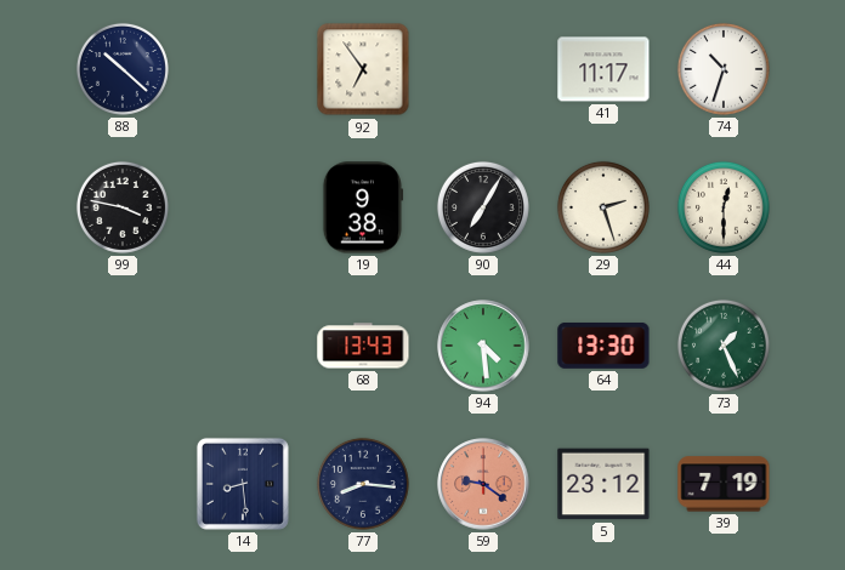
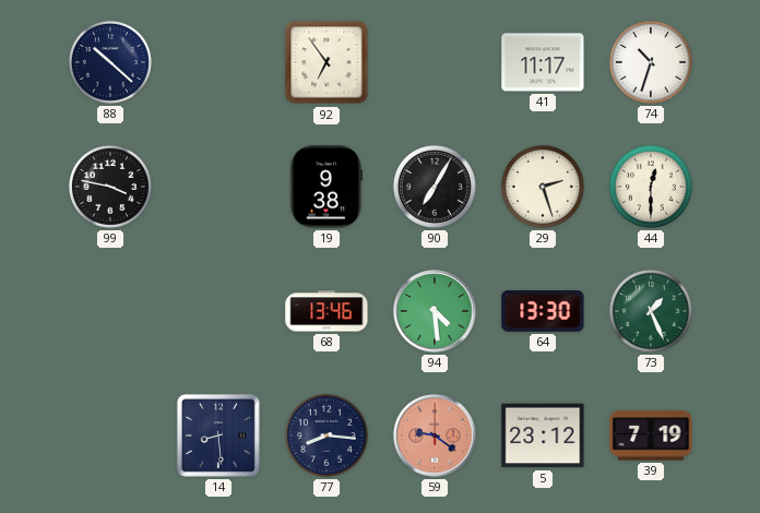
68: 13:43 -> 13:46 (326, 311)
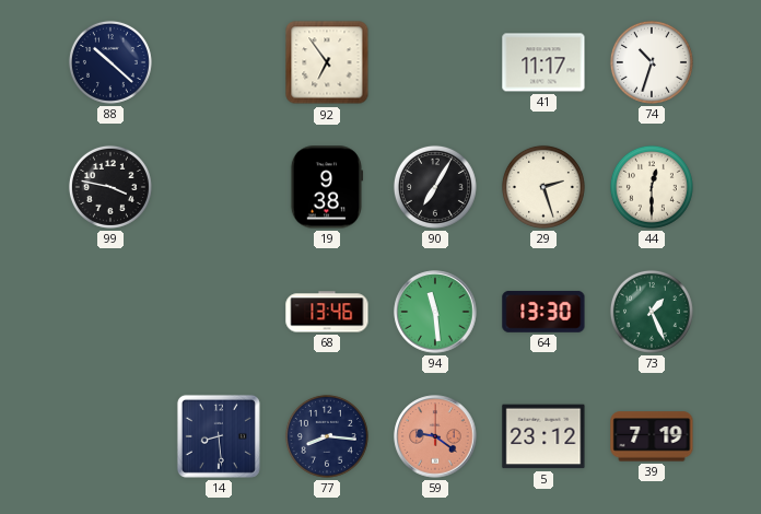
94: 4:29 -> 11:29 (435, 312)
